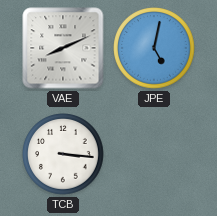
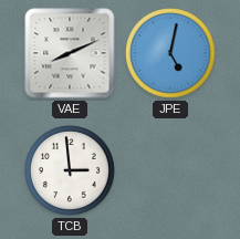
TCB: 3:16 -> 2:59 (70, 170)
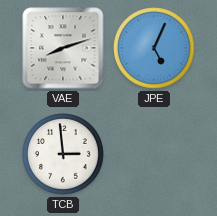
VAE: 8:11 -> 8:12 (63, 48)
JPE: 5:02 -> 5:04 (154, 48)
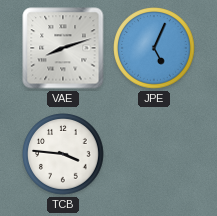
TCB: 2:59 -> 3:46 (63, 154)
